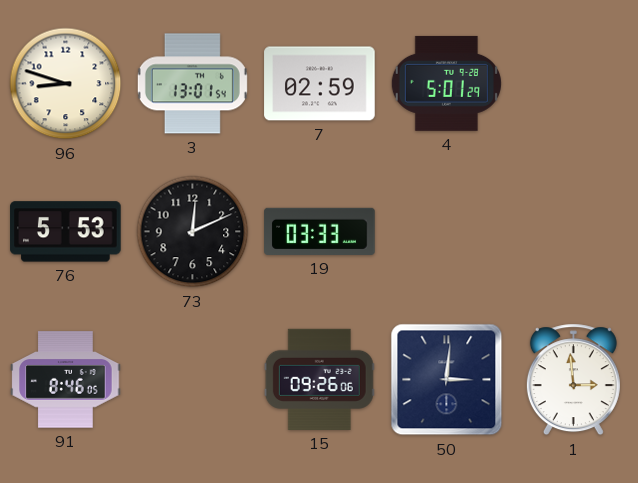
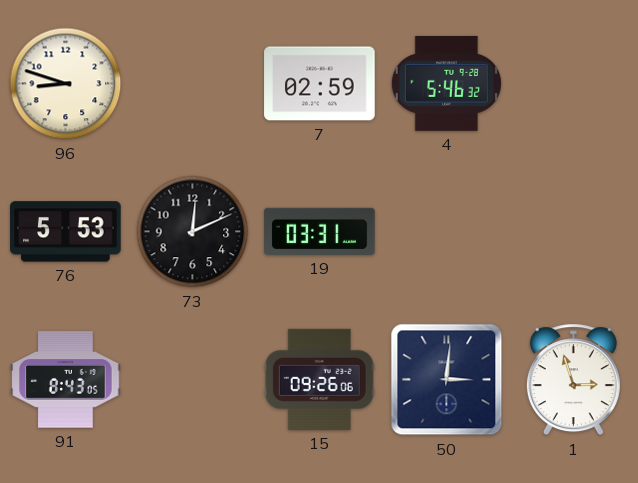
3: 13:01 -> none (192, 84)
4: 5:01 -> 5:46 (446, 83)
19: 03:33 -> 03:31 (320, 231)
91: 8:46 -> 8:43 (66, 380)
1: 2:59 -> 2:57 (573, 380)
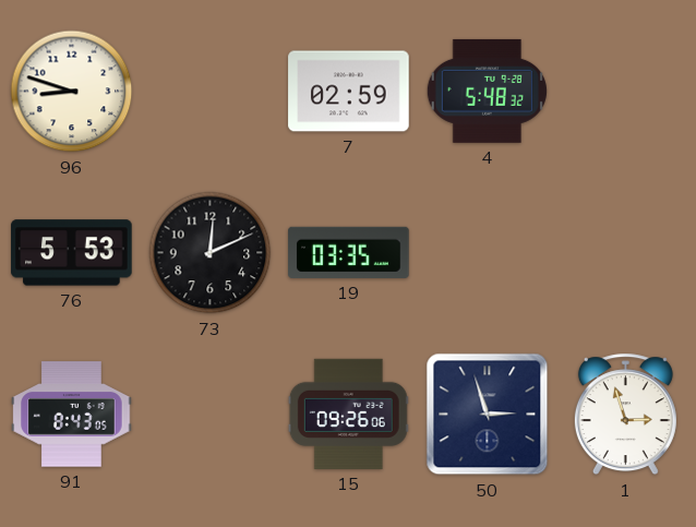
4: 5:46 -> 5:48 (487, 91)
19: 03:31 -> 03:35 (349, 252)
50: 3:01 -> 2:57 (488, 415)
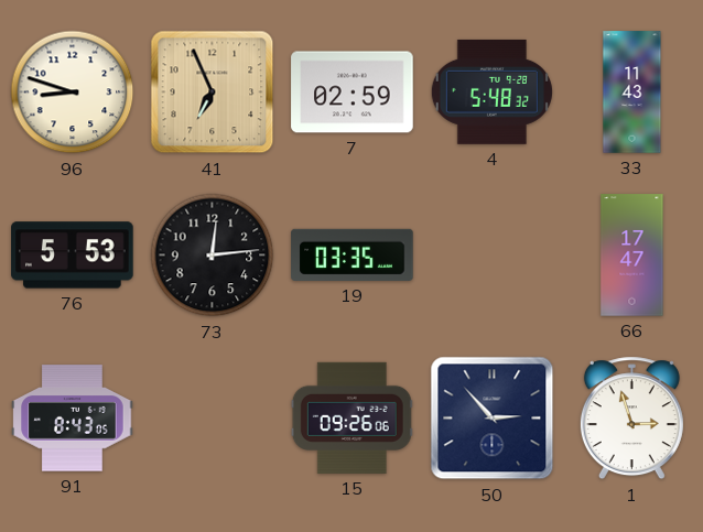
41: none -> 6:56 (213, 93)
33: none -> 11:43 (632, 93)
73: 12:11 -> 12:14 (213, 256)
66: none -> 17:47 (632, 256)
50: 2:57 -> 2:53 (493, 419)
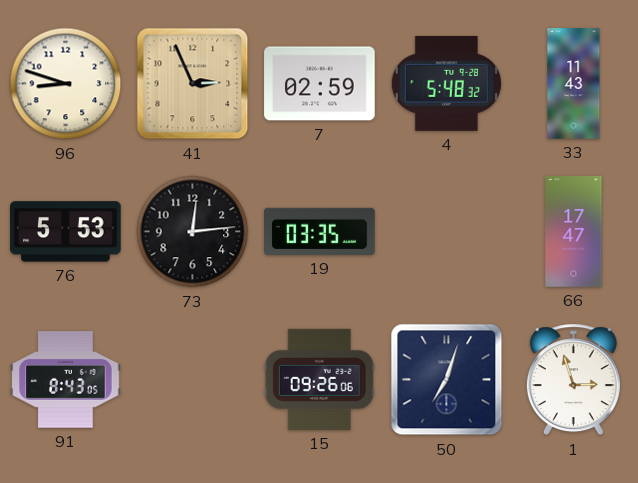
41: 6:56 -> 2:56 (193, 84)
50: 2:53 -> 7:03 (447, 380)
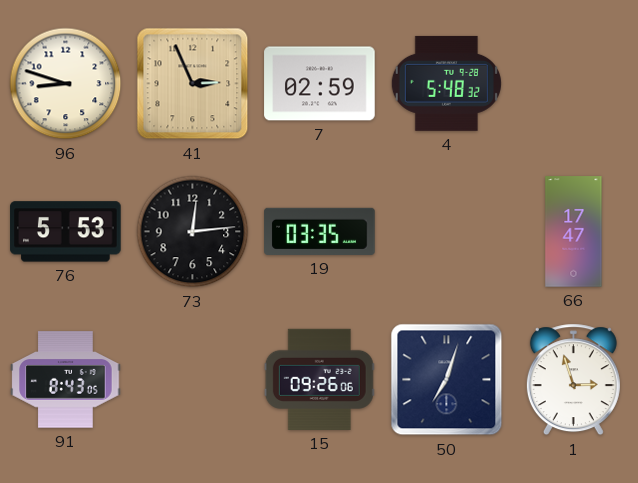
33: 11:43 -> none (574, 84)
